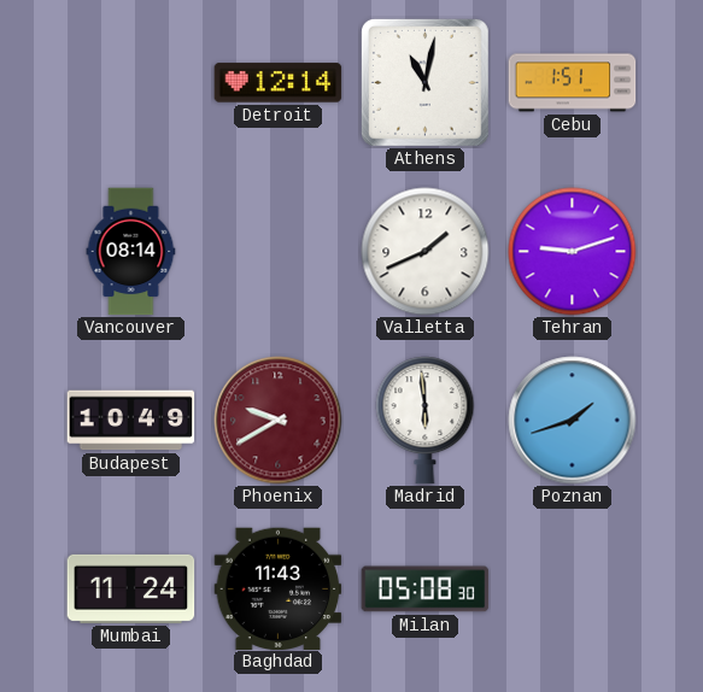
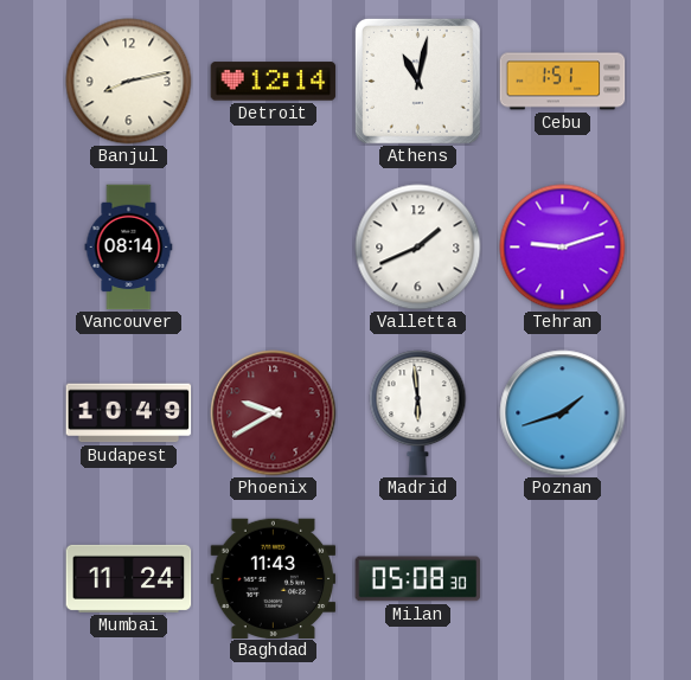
Banjul: none -> 8:13 (129, 82)
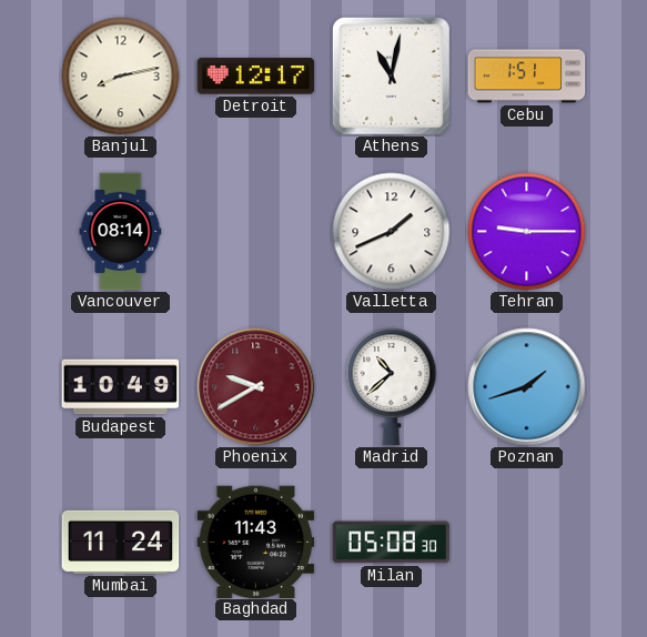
Detroit: 12:14 -> 12:17 (256, 77)
Tehran: 9:12 -> 9:15 (527, 232)
Madrid: 5:59 -> 10:38 (392, 387)
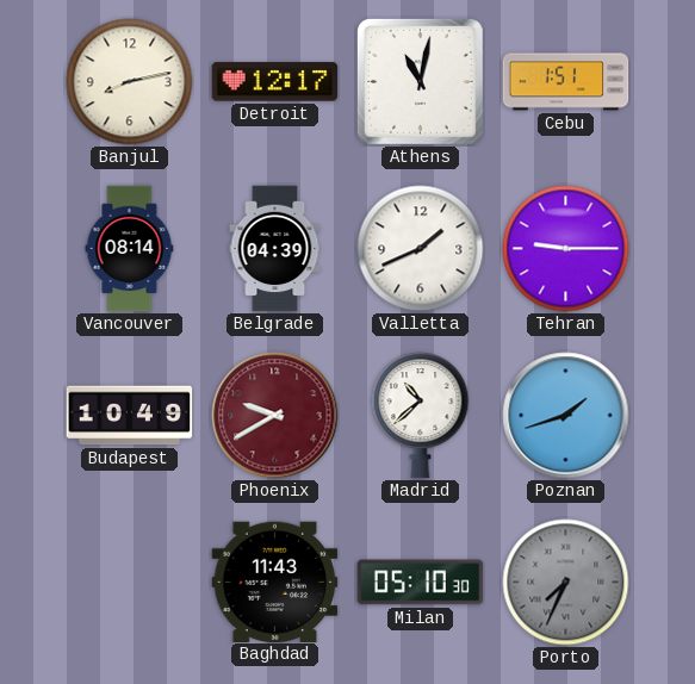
Belgrade: none -> 04:39 (275, 249)
Mumbai: 11:24 -> none (121, 542)
Milan: 05:08 -> 05:10 (421, 583)
Porto: none -> 7:34 (566, 583)
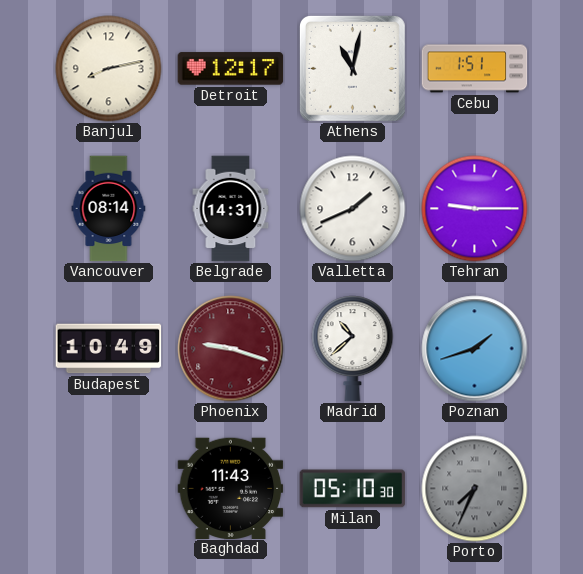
Belgrade: 04:39 -> 14:31 (231, 209)
Phoenix: 9:40 -> 9:18 (231, 349)
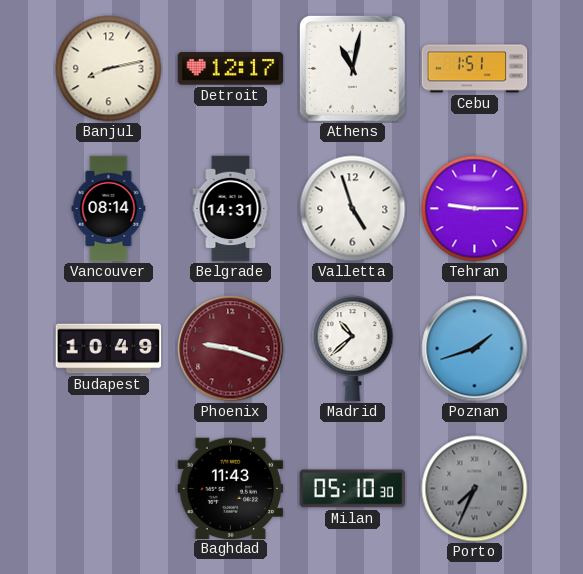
Valletta: 1:41 -> 4:57 (353, 209)
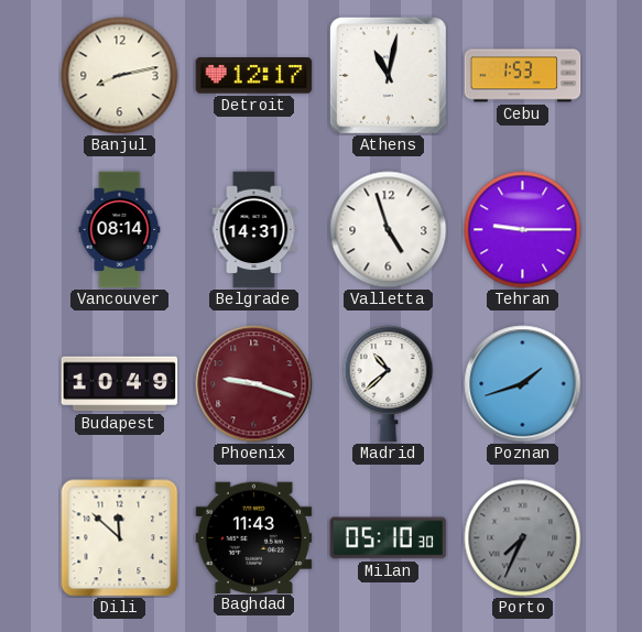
Cebu: 1:51 -> 1:53 (523, 76)
Dili: none -> 11:52 (120, 538)
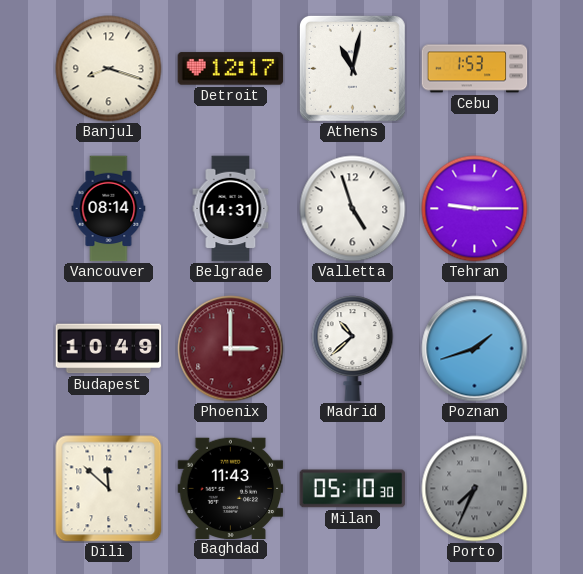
Banjul: 8:13 -> 8:18 (109, 69)
Phoenix: 9:18 -> 3:00 (231, 349)
